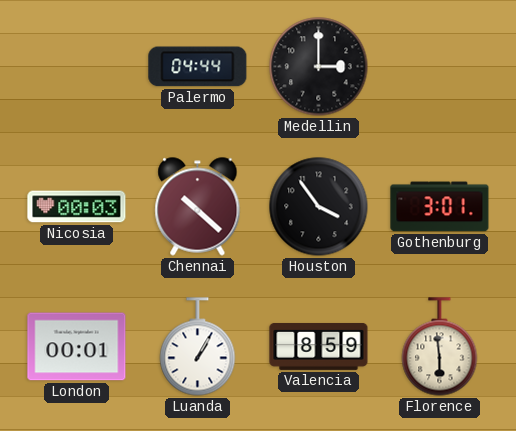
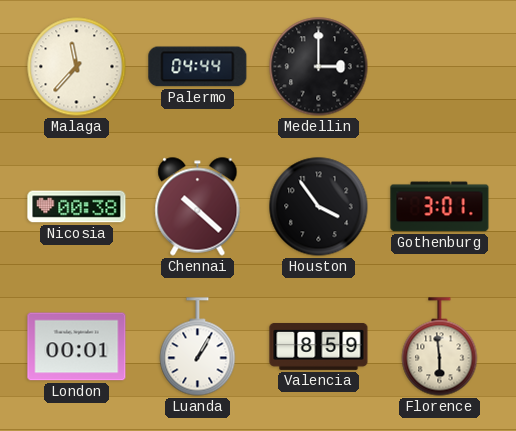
Malaga: none -> 11:37 (77, 67)
Nicosia: 00:03 -> 00:38 (77, 207)
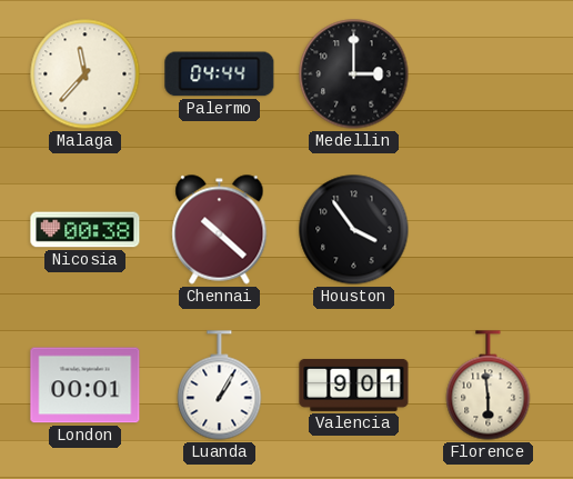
Gothenburg: 3:01 -> none (440, 207)
Valencia: 8:59 -> 9:01 (354, 385)
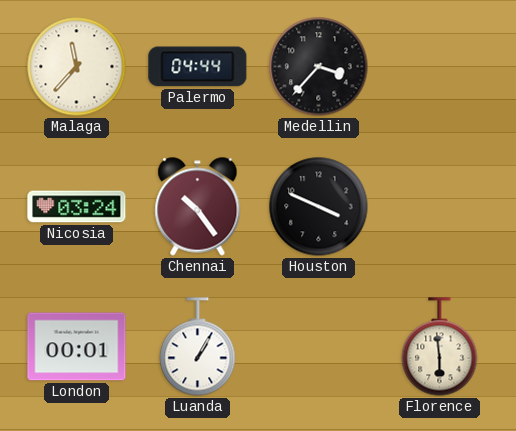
Medellin: 3:00 -> 3:37 (319, 67)
Nicosia: 00:38 -> 03:24 (77, 207)
Chennai: 10:22 -> 10:24 (198, 207)
Houston: 3:54 -> 3:49 (319, 207)
Valencia: 9:01 -> none (354, 385)
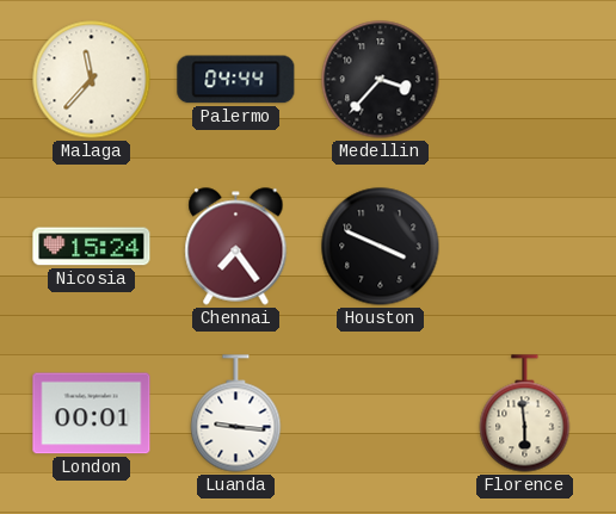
Nicosia: 03:24 -> 15:24 (92, 247)
Chennai: 10:24 -> 7:24 (236, 247)
Luanda: 1:05 -> 9:16 (236, 414)
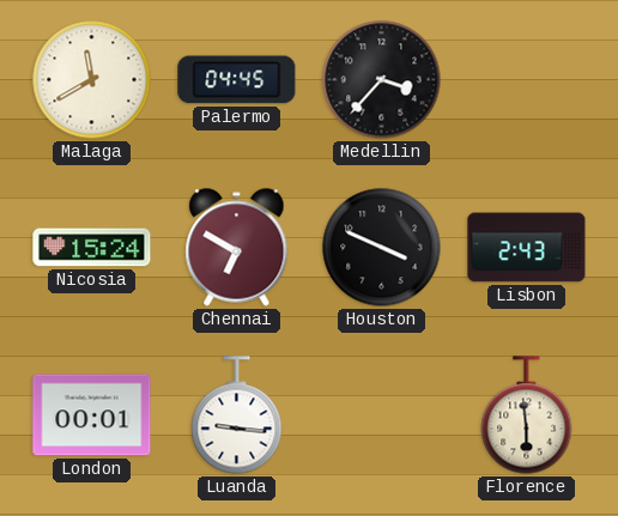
Malaga: 11:37 -> 11:40 (92, 80)
Palermo: 04:44 -> 04:45 (237, 80)
Chennai: 7:24 -> 6:50 (237, 248)
Lisbon: none -> 2:43 (527, 248)
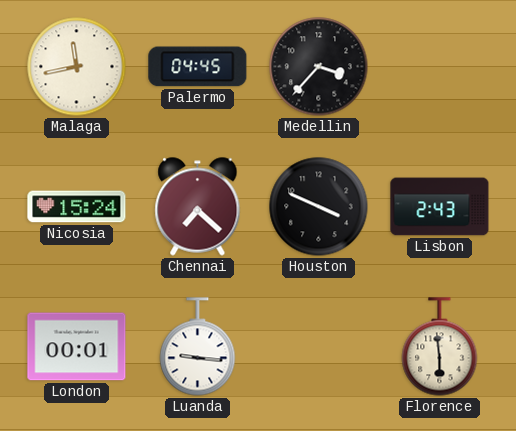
Malaga: 11:40 -> 11:43 (77, 67)
Chennai: 6:50 -> 7:22 (198, 207)
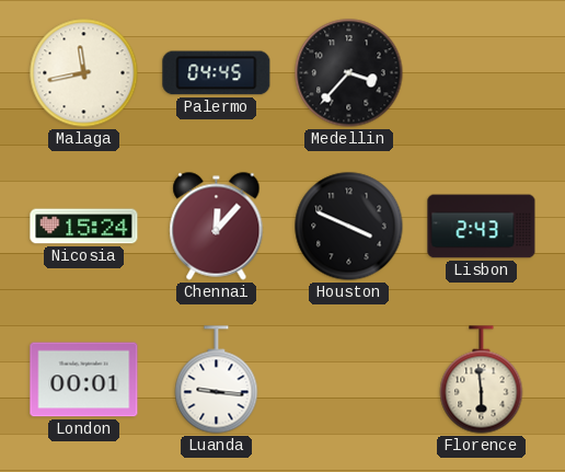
Chennai: 7:22 -> 12:07 (217, 227)
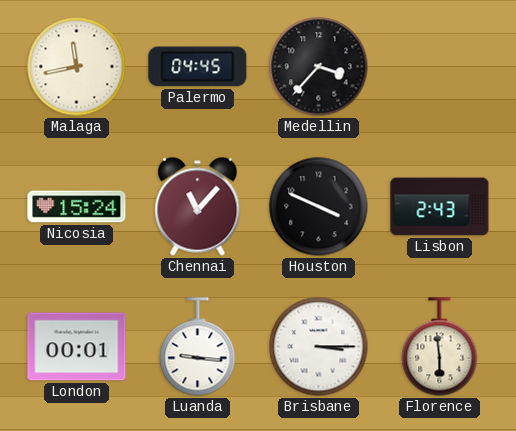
Chennai: 12:07 -> 11:07 (198, 207)
Brisbane: none -> 3:15 (319, 347)
